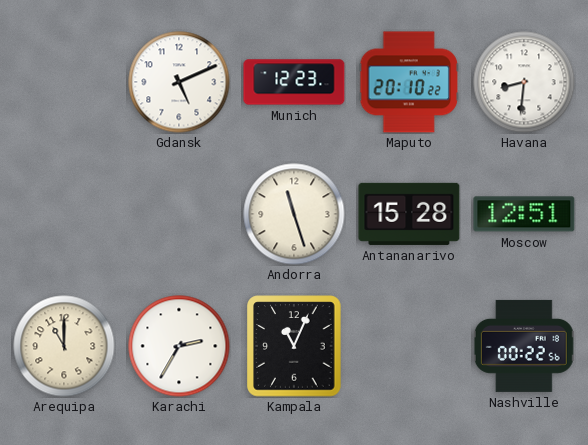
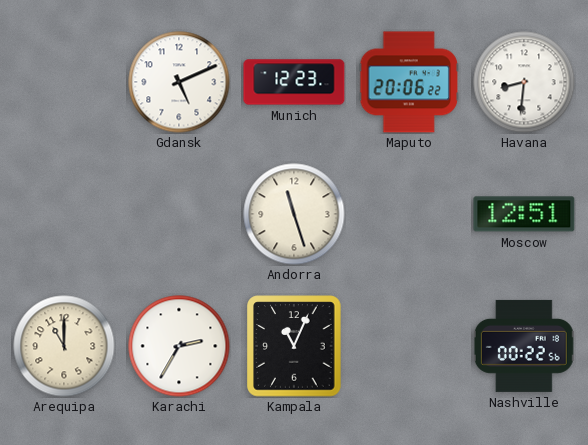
Maputo: 20:10 -> 20:06 (408, 82)
Antananarivo: 15:28 -> none (409, 214)
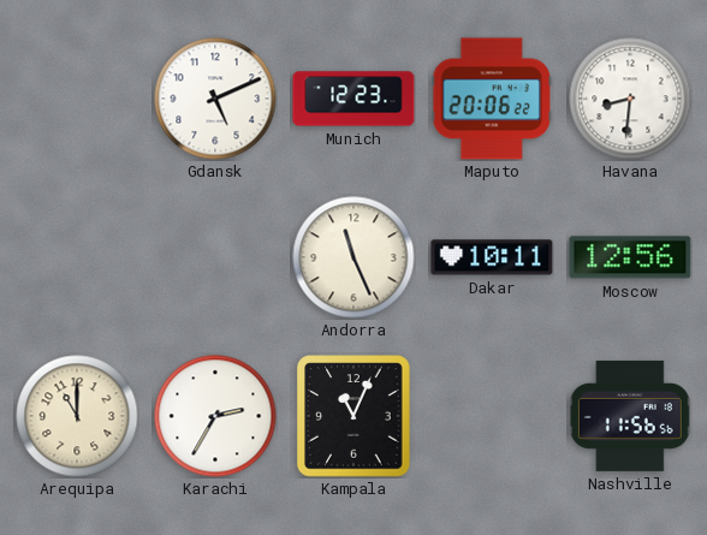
Andorra: 11:27 -> 11:26 (353, 257)
Dakar: none -> 10:11 (492, 257)
Moscow: 12:51 -> 12:56 (630, 257)
Nashville: 00:22 -> 11:56 (630, 416)
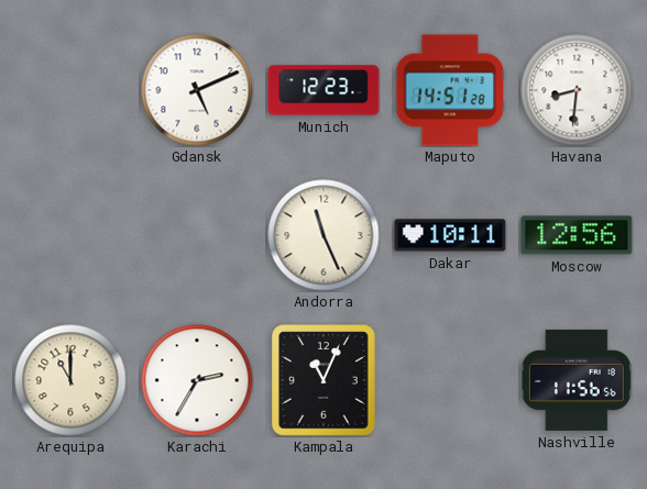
Maputo: 20:06 -> 14:51 (449, 90)
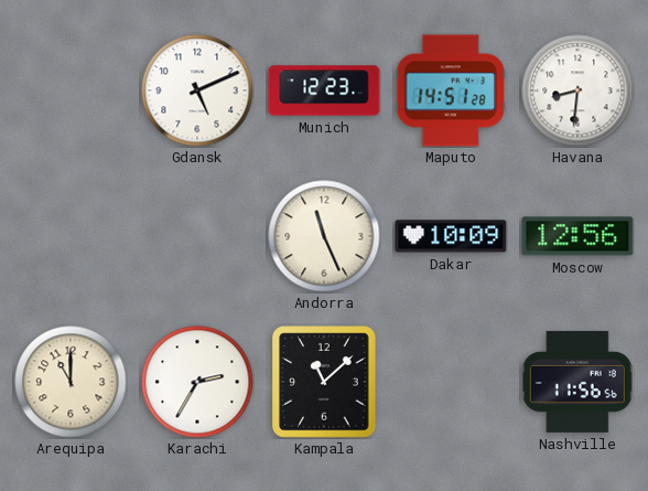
Dakar: 10:11 -> 10:09 (451, 236)
Kampala: 11:04 -> 11:08 (324, 382)
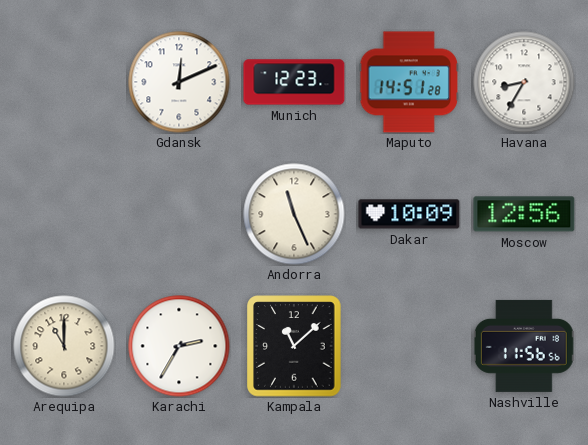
Gdansk: 5:11 -> 12:11 (179, 82)
Havana: 8:31 -> 8:35 (524, 82)
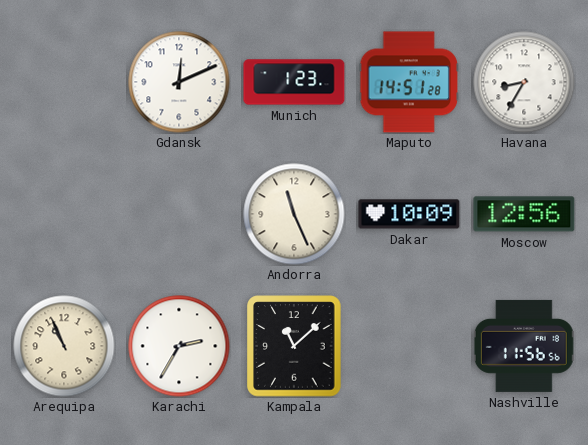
Munich: 12:23 -> 1:23 (294, 82)
Arequipa: 11:00 -> 10:56 (64, 346)
